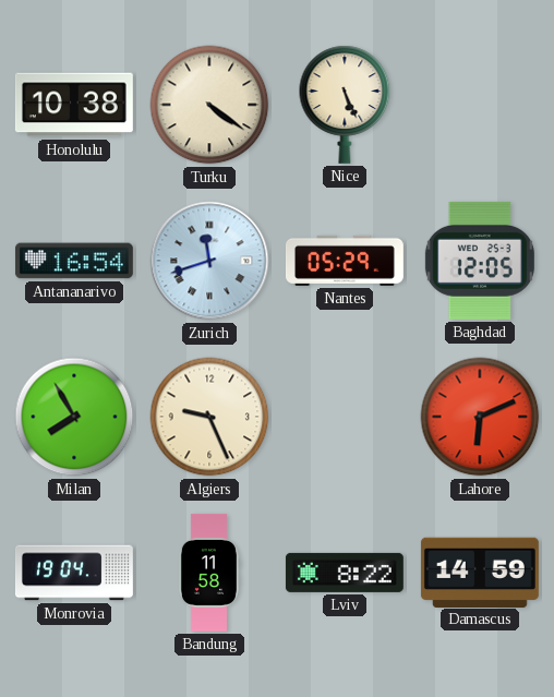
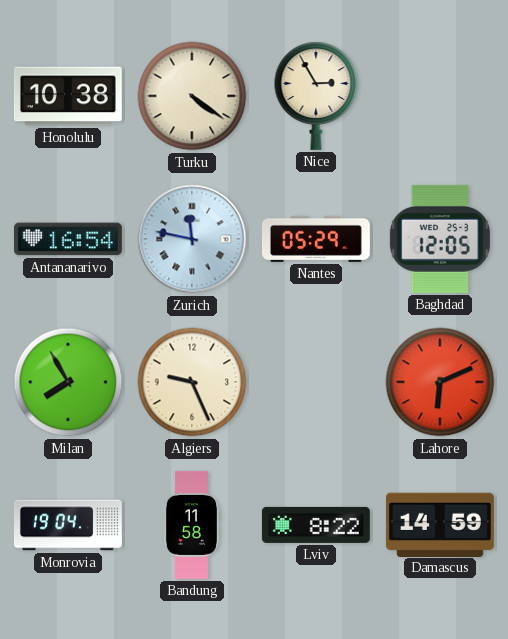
Nice: 5:26 -> 2:55 (316, 96)
Zurich: 11:42 -> 11:47 (192, 239)
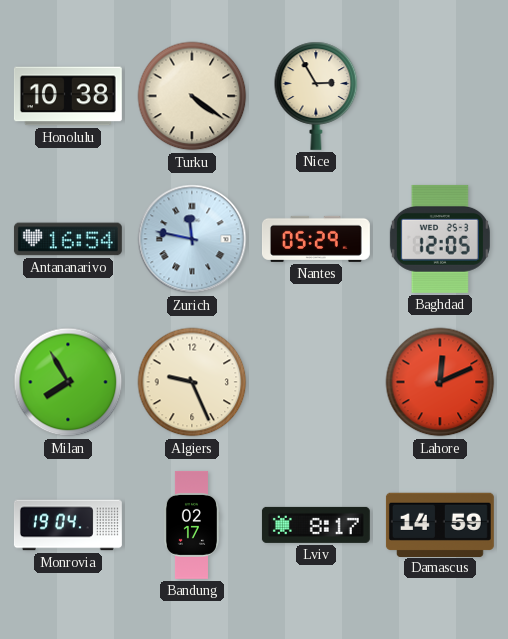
Lahore: 6:11 -> 12:11 (440, 382)
Bandung: 11:58 -> 02:17 (191, 525)
Lviv: 8:22 -> 8:17 (316, 525)
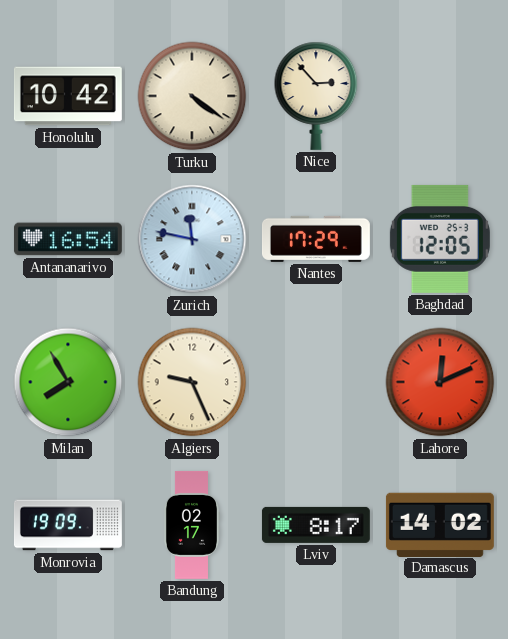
Honolulu: 10:38 -> 10:42 (68, 96)
Nice: 2:55 -> 2:53 (316, 96)
Nantes: 05:29 -> 17:29 (316, 239)
Monrovia: 19:04 -> 19:09 (68, 525)
Damascus: 14:59 -> 14:02 (440, 524)
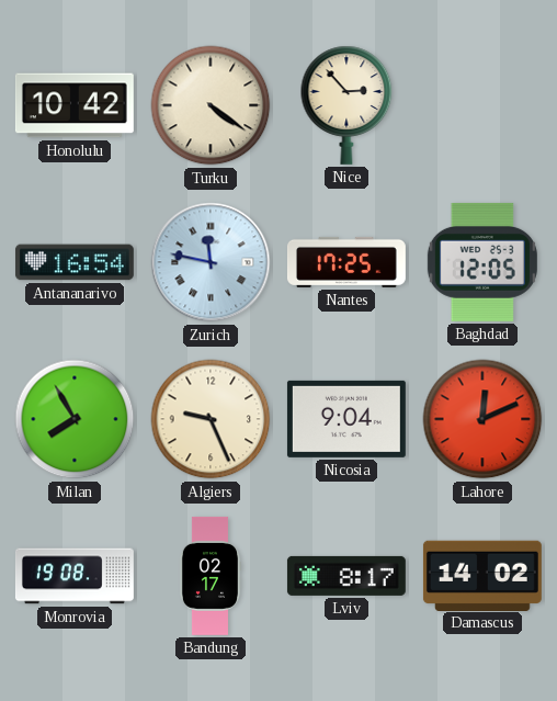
Nantes: 17:29 -> 17:25 (346, 262)
Nicosia: none -> 9:04 (346, 419)
Monrovia: 19:09 -> 19:08 (75, 576)
